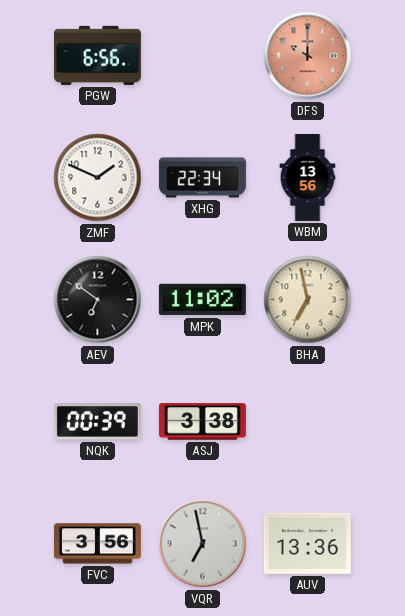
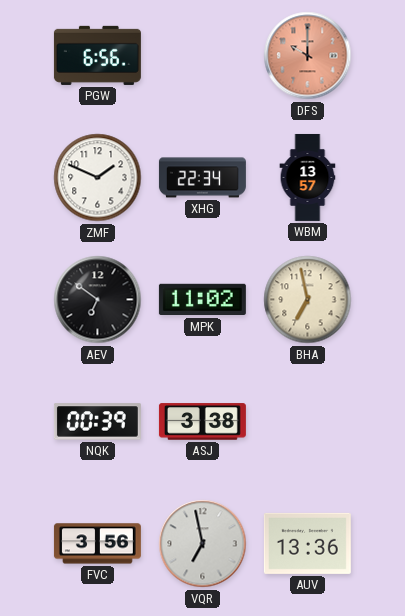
WBM: 13:56 -> 13:57 (308, 177)
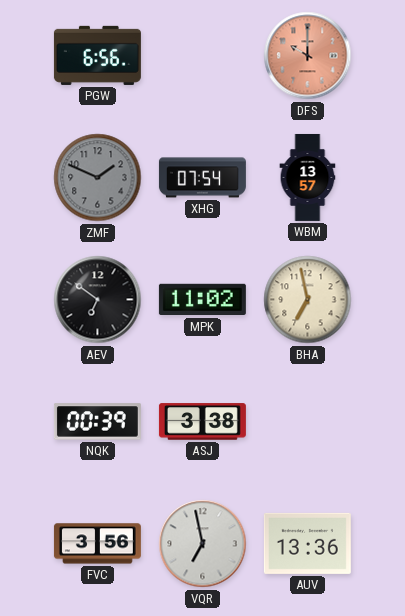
ZMF dial: white -> grey (98, 178)
XHG: 22:34 -> 07:54 (202, 178)
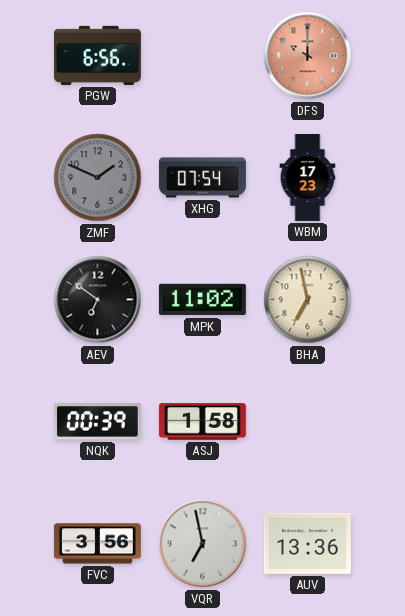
WBM: 13:57 -> 17:23 (308, 177)
ASJ: 3:38 -> 1:58 (202, 422)
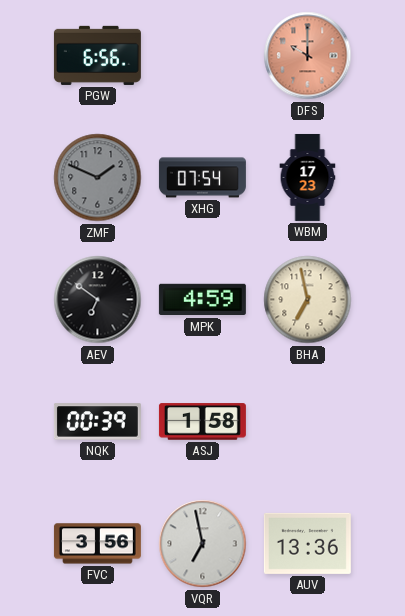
MPK: 11:02 -> 4:59 (202, 300)
